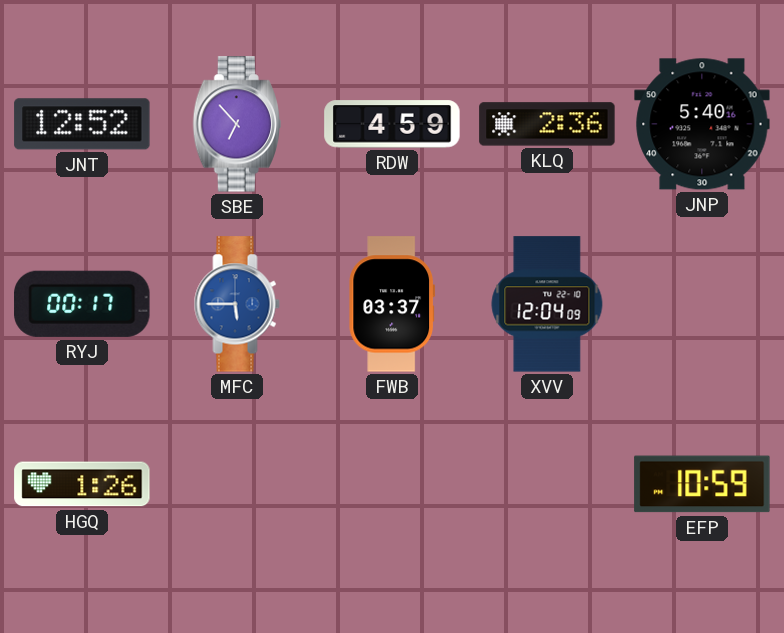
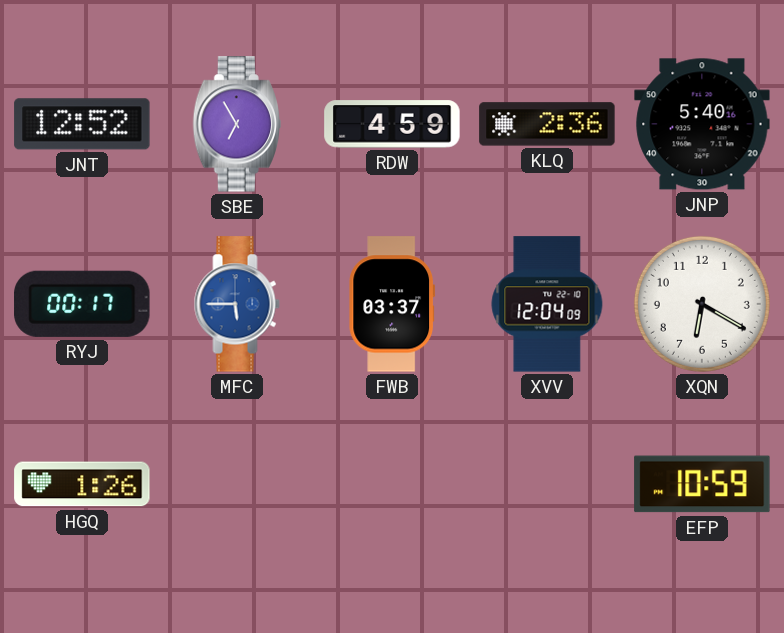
SBE: 6:53 -> 6:55 (236, 124)
XQN: none -> 6:20 (702, 304)
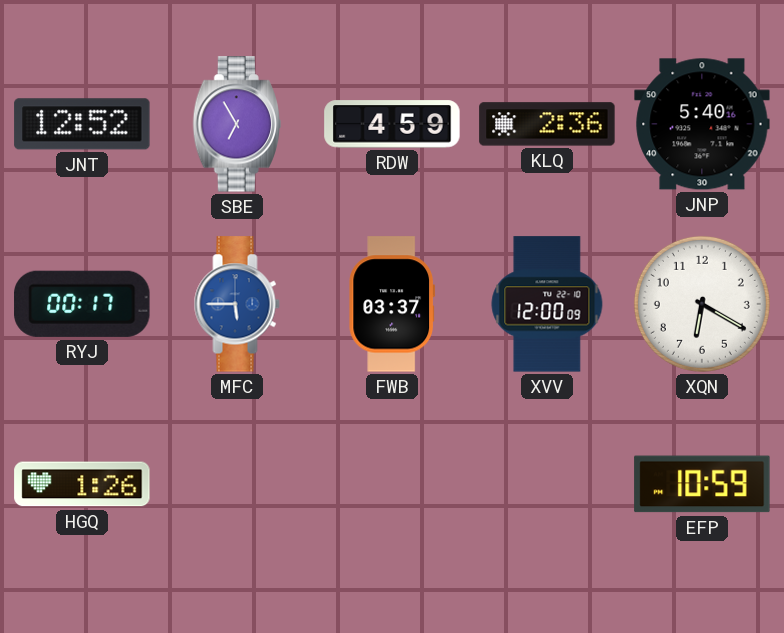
XVV: 12:04 -> 12:00 (547, 304)
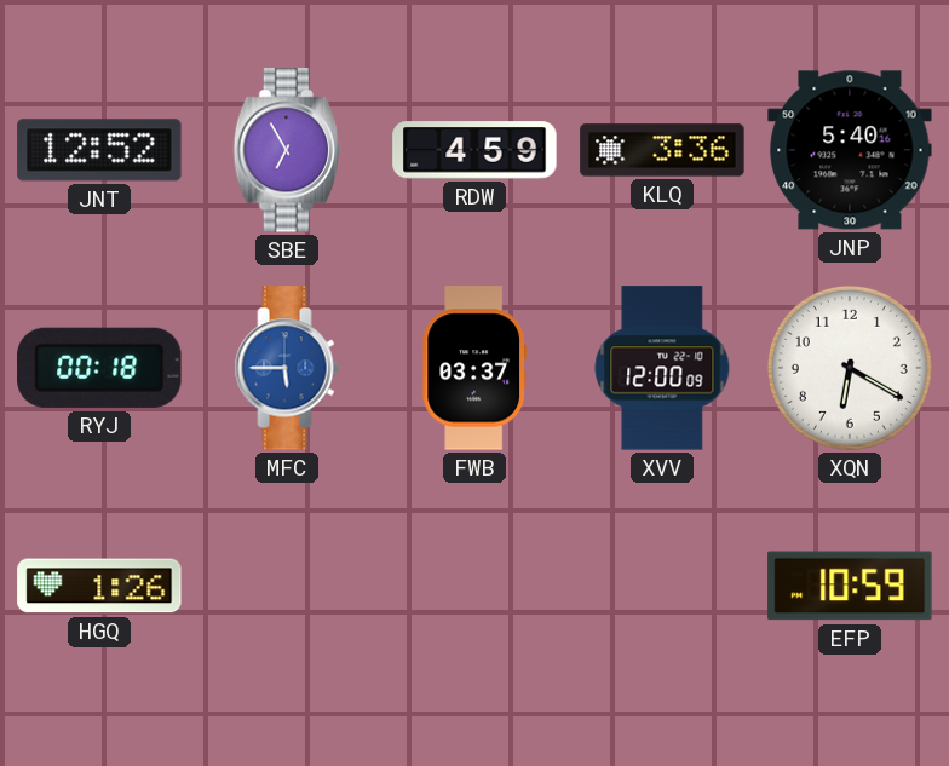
KLQ: 2:36 -> 3:36 (662, 150)
RYJ: 00:17 -> 00:18 (99, 368)
